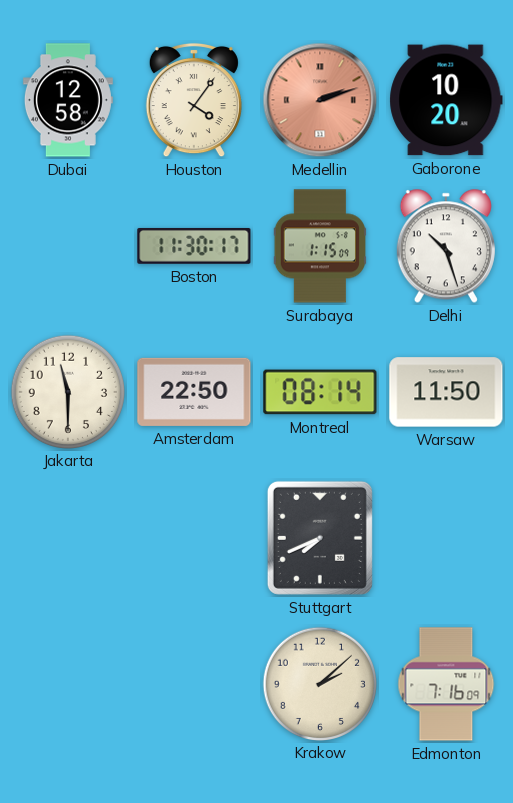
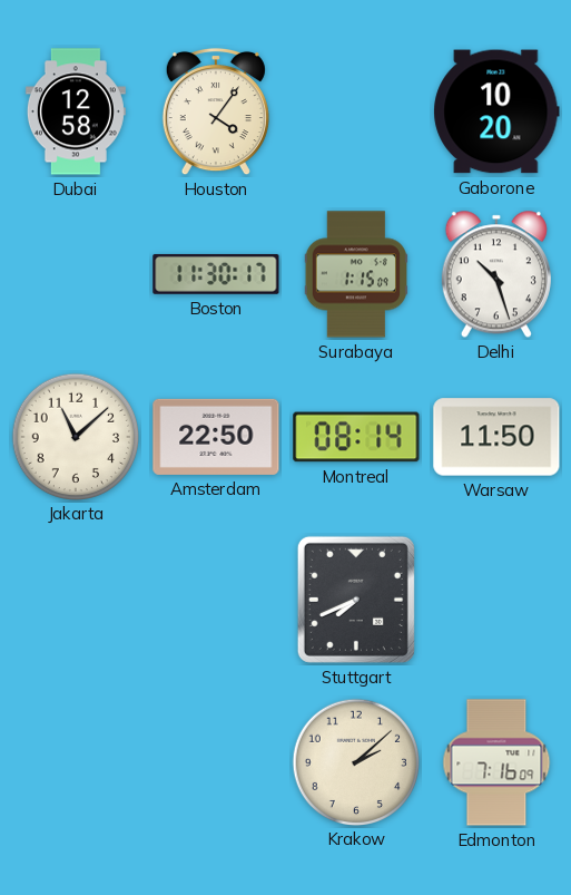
Medellin: 2:12 -> none (320, 100)
Jakarta: 11:30 -> 11:08 (75, 436)
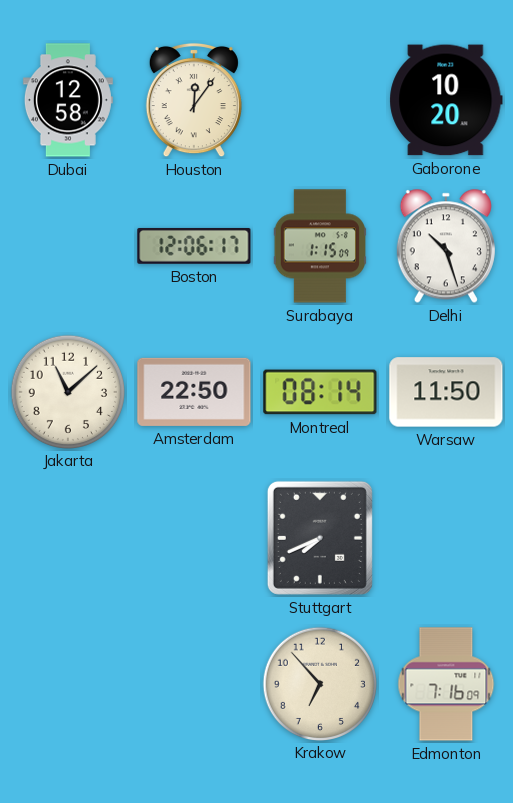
Houston: 4:06 -> 12:06 (194, 100)
Boston: 11:30 -> 12:06 (194, 246)
Krakow: 2:08 -> 6:53 (319, 683)
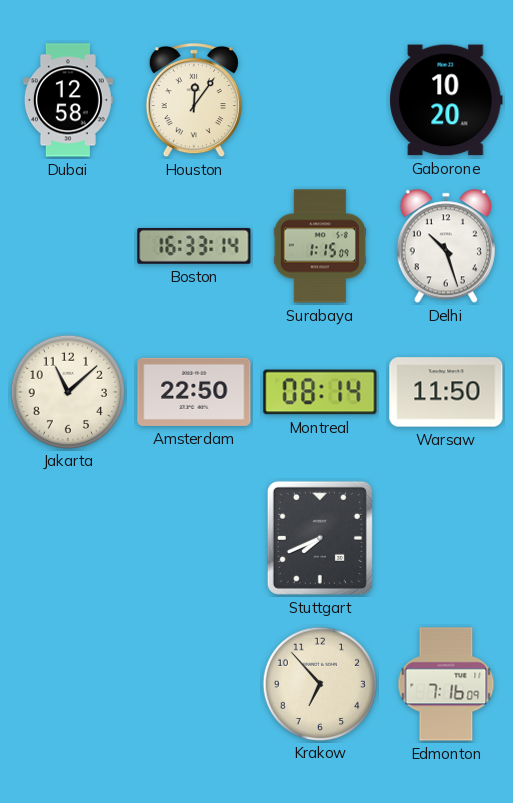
Boston: 12:06 -> 16:33 (194, 246)
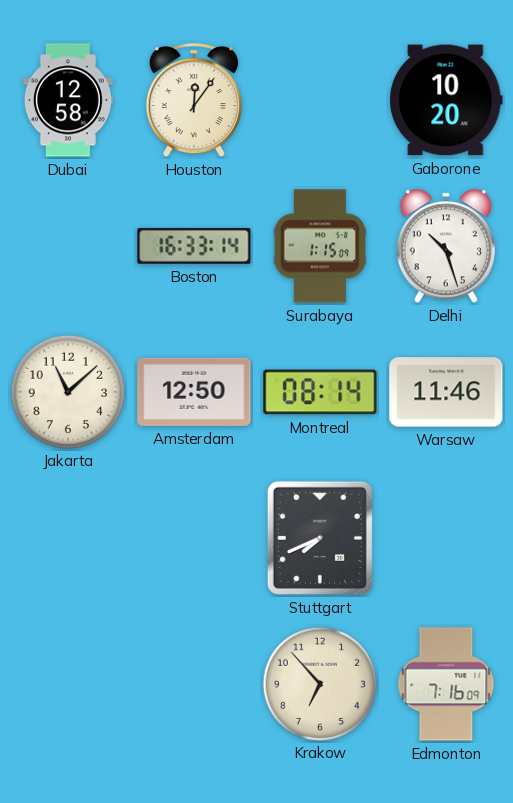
Amsterdam: 22:50 -> 12:50 (194, 392)
Warsaw: 11:50 -> 11:46 (446, 392)
